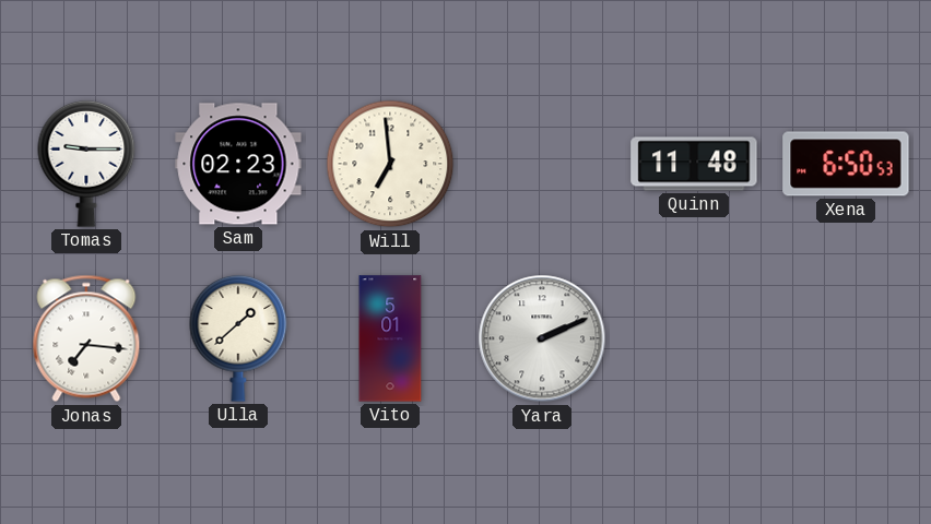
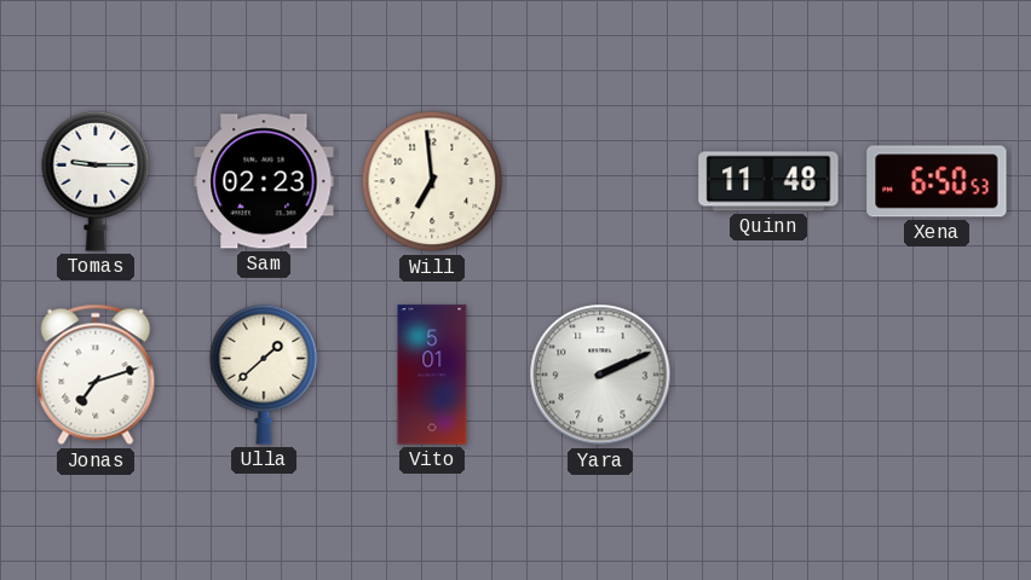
Jonas: 7:16 -> 7:12 (96, 375)
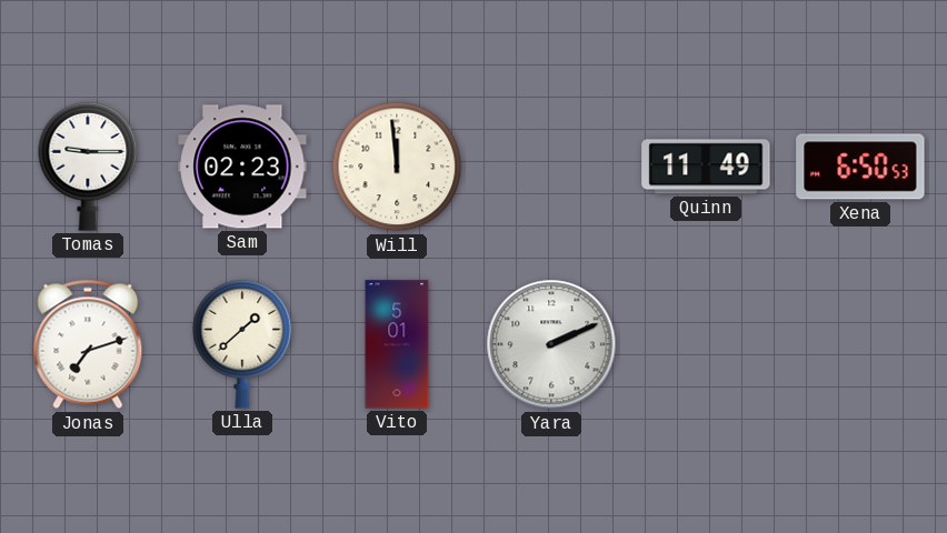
Will: 6:59 -> 11:59 (397, 167)
Quinn: 11:48 -> 11:49 (706, 167)
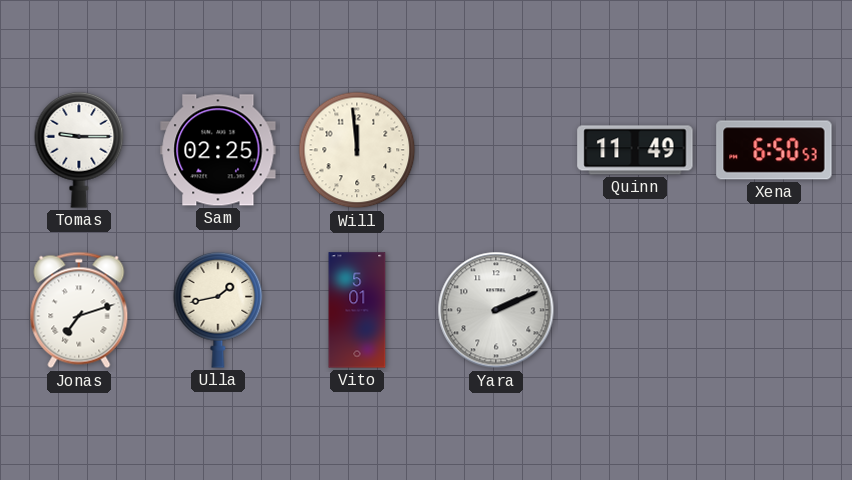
Sam: 02:23 -> 02:25 (218, 150)
Ulla: 1:38 -> 1:43 (218, 310)
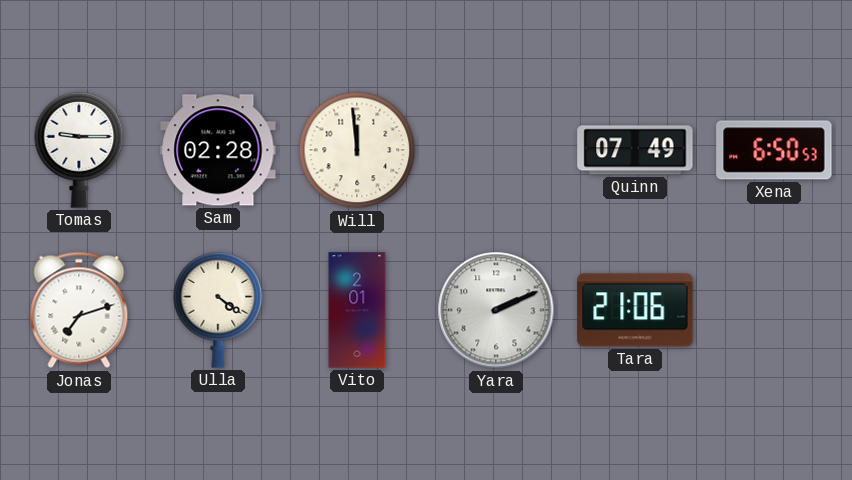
Sam: 02:25 -> 02:28 (218, 150)
Quinn: 11:49 -> 07:49 (635, 150)
Ulla: 1:43 -> 4:21 (218, 310)
Vito: 5:01 -> 2:01 (357, 310)
Tara: none -> 21:06 (635, 310)
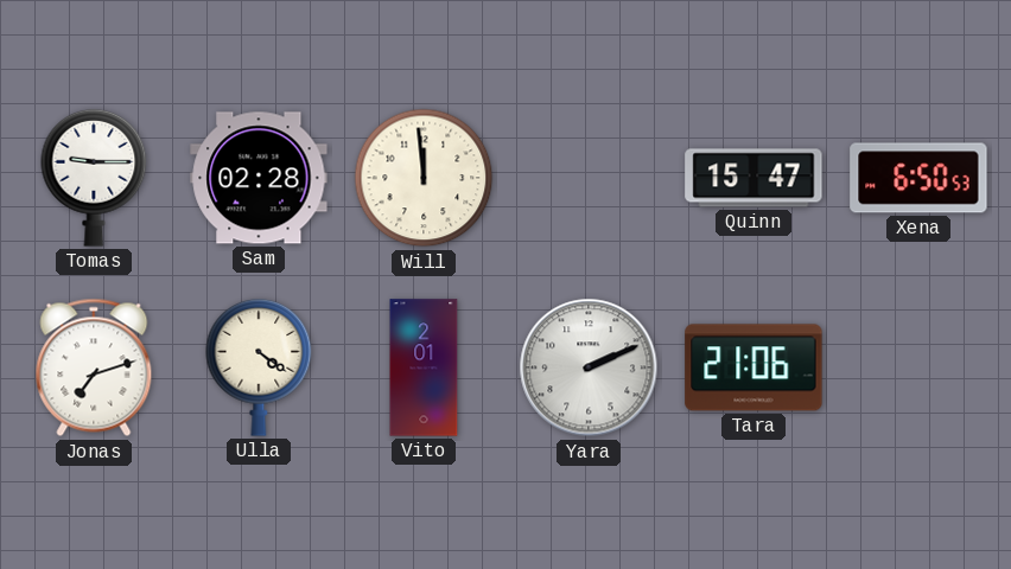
Quinn: 07:49 -> 15:47 (754, 178)
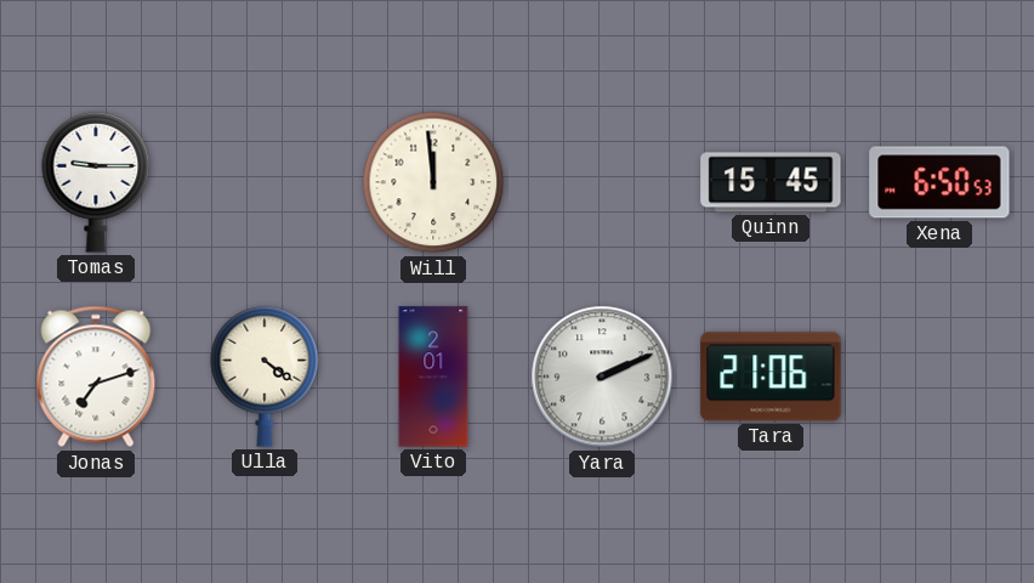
Sam: 02:28 -> none (259, 178)
Quinn: 15:47 -> 15:45 (771, 182)
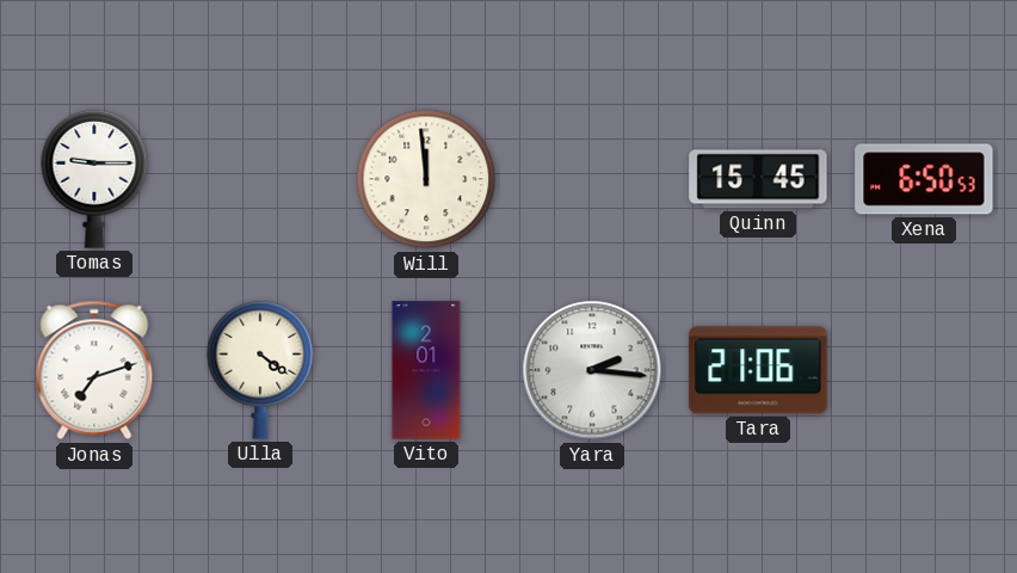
Yara: 2:11 -> 2:16 (592, 370)
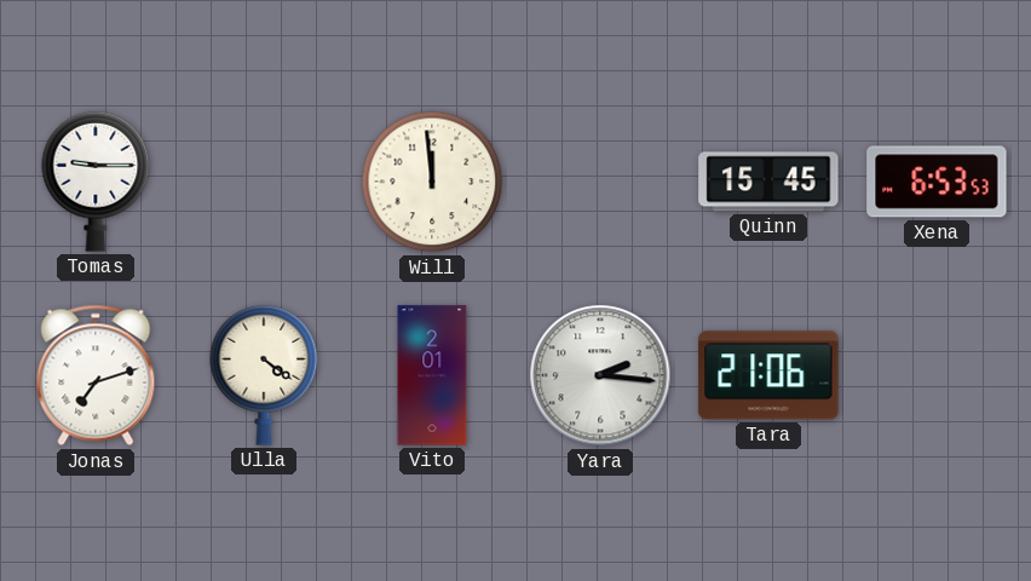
Xena: 6:50 -> 6:53 (937, 182)
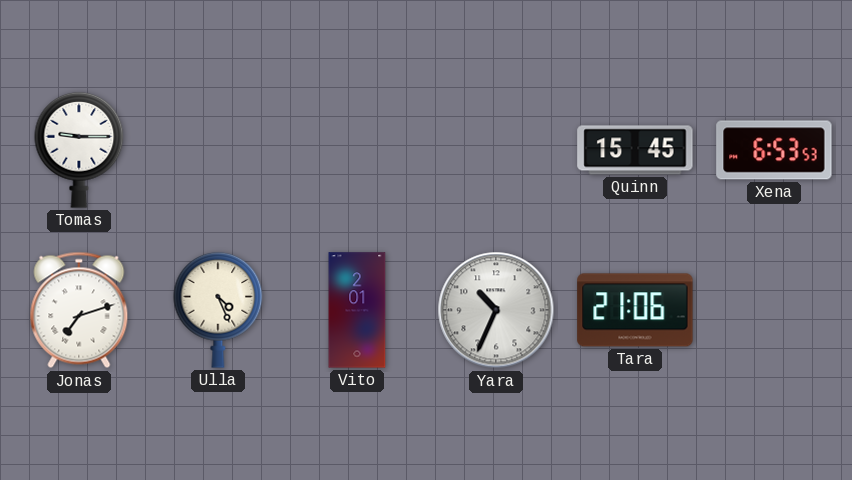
Will: 11:59 -> none (432, 182)
Ulla: 4:21 -> 4:26 (218, 310)
Yara: 2:16 -> 10:34 (496, 310)
